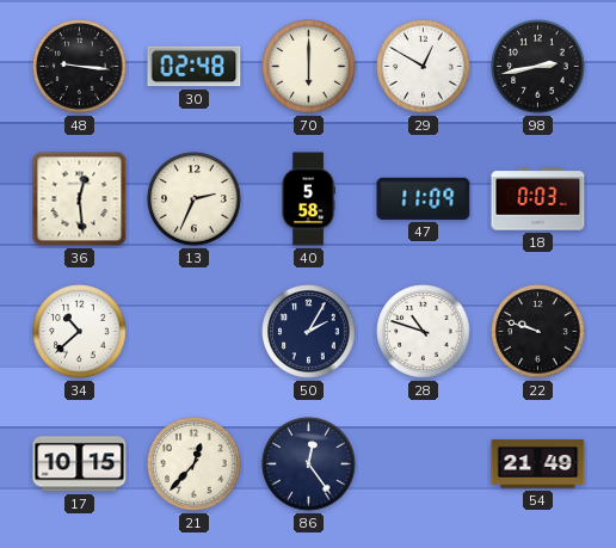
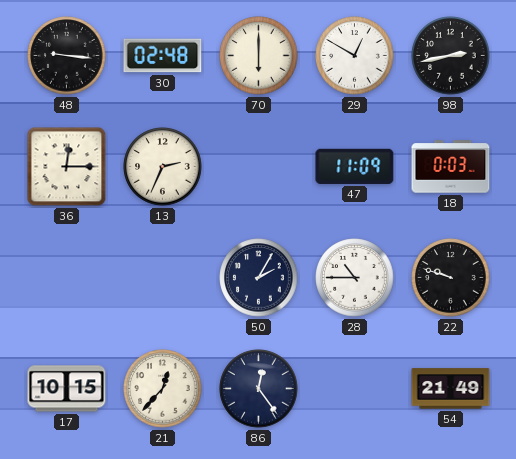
36: 12:29 -> 12:15 (67, 167)
40: 5:58 -> none (308, 199)
34: 10:38 -> none (80, 332)
28: 10:48 -> 10:45 (355, 278)
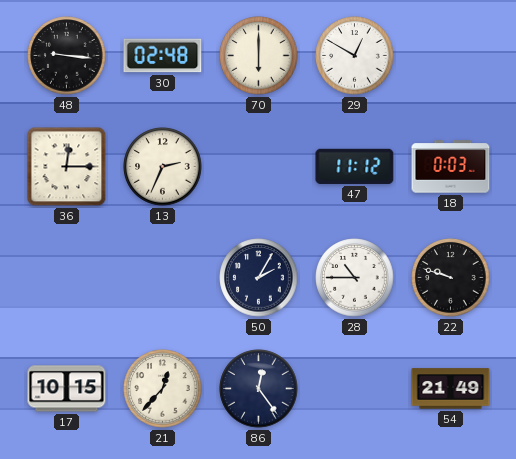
98: 2:43 -> none (451, 56)
47: 11:09 -> 11:12 (355, 166)
